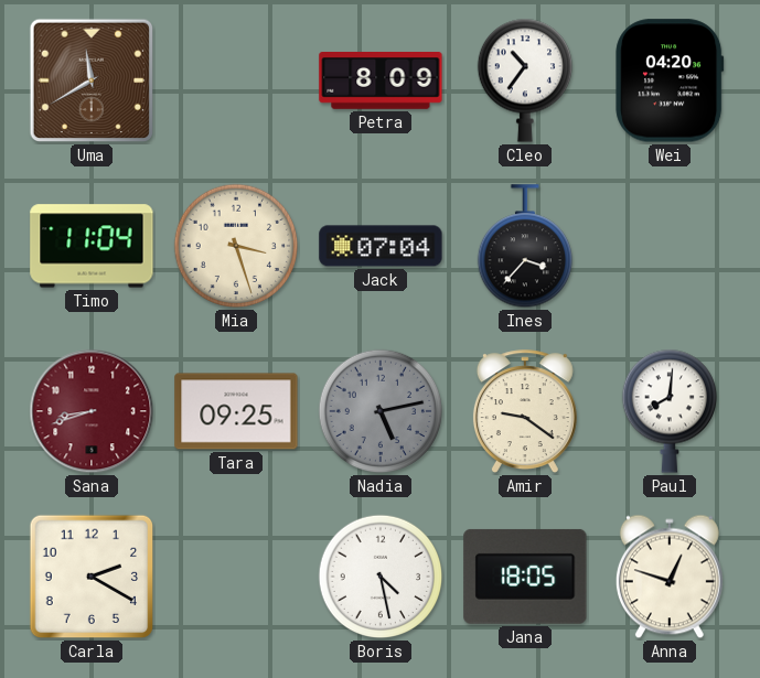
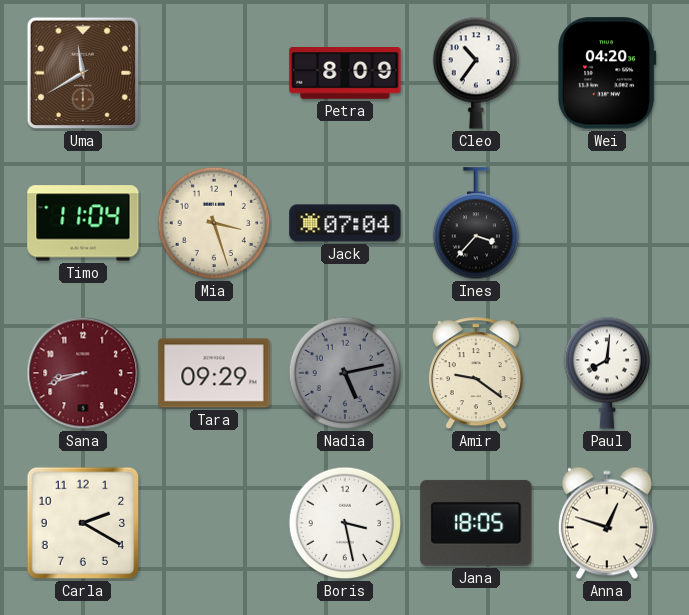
Tara: 09:25 -> 09:29 (214, 373)
Boris: 4:28 -> 3:28 (345, 523)
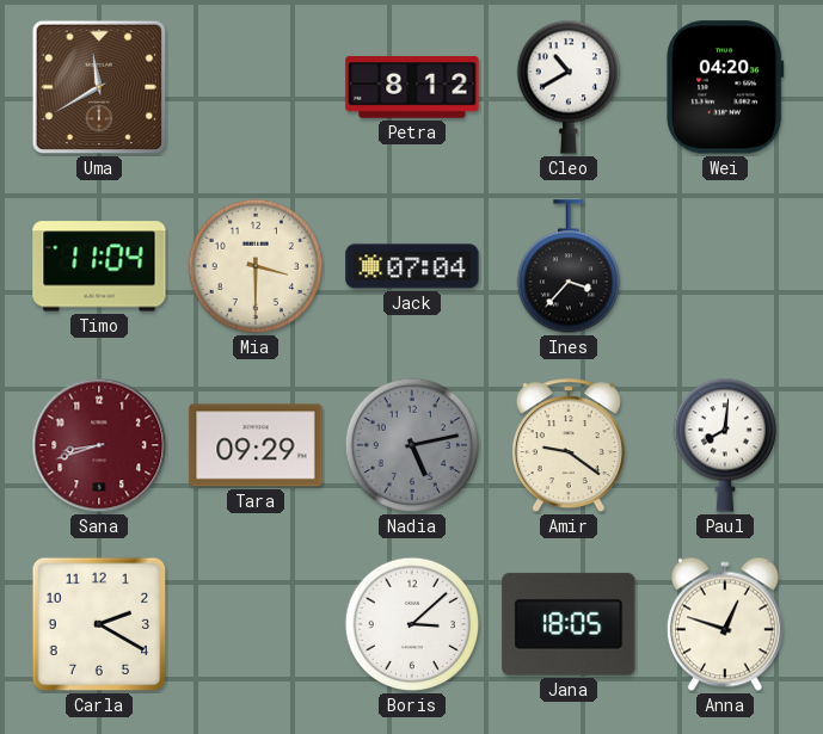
Petra: 8:09 -> 8:12 (412, 88)
Cleo: 10:36 -> 10:40 (567, 87)
Mia: 3:27 -> 3:30 (256, 266)
Boris: 3:28 -> 3:08 (412, 624)
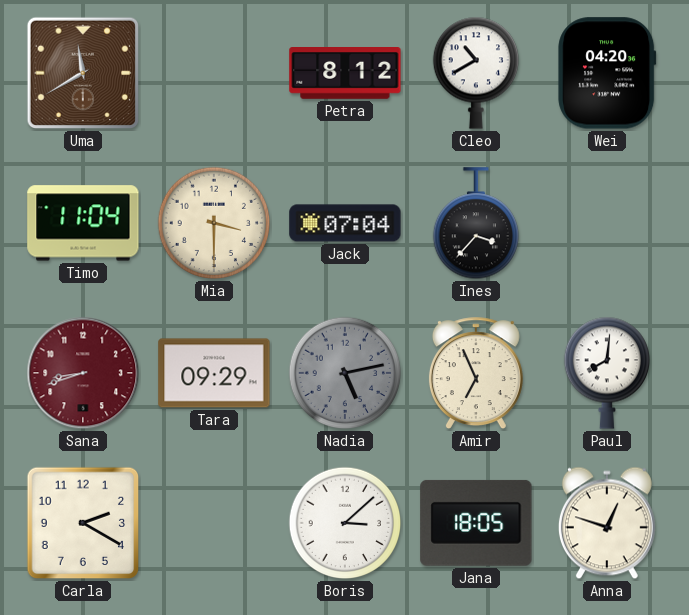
Amir: 9:21 -> 6:56 (476, 374)
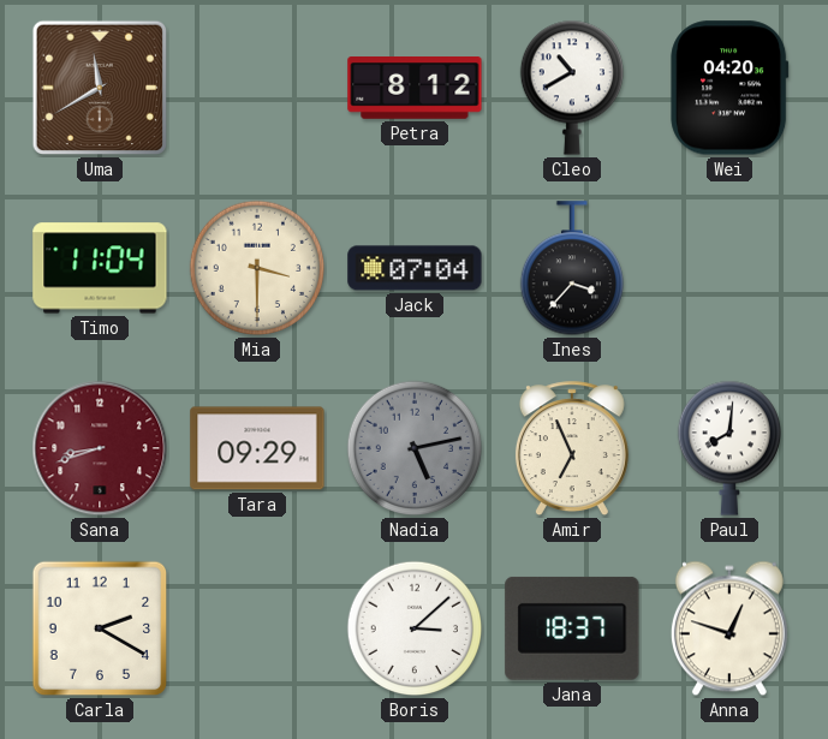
Jana: 18:05 -> 18:37 (572, 628)
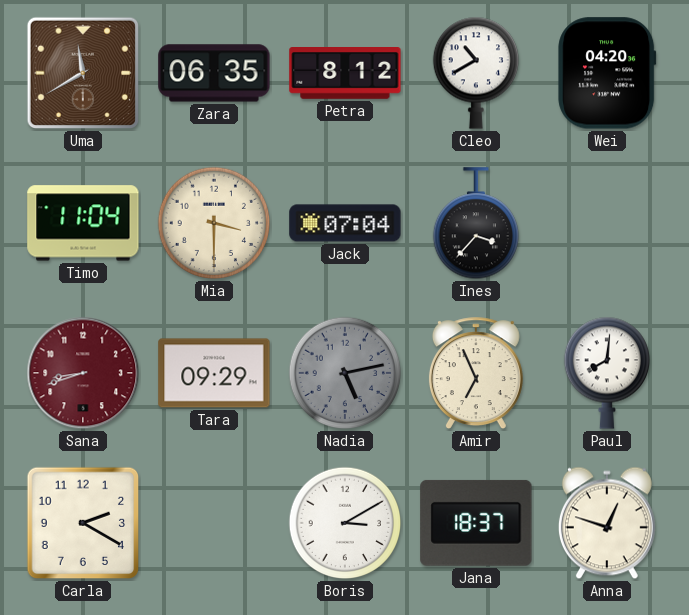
Zara: none -> 06:35 (214, 73)
Boris: 3:08 -> 3:10 (345, 523)
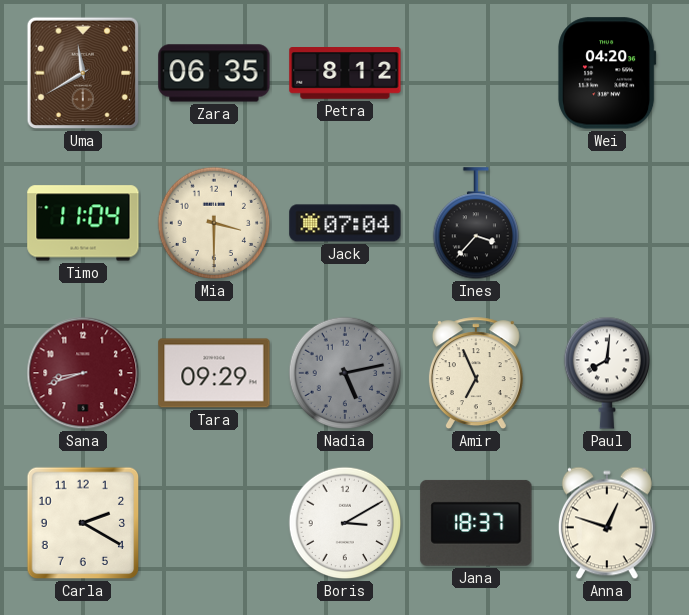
Cleo: 10:40 -> none (475, 73)
